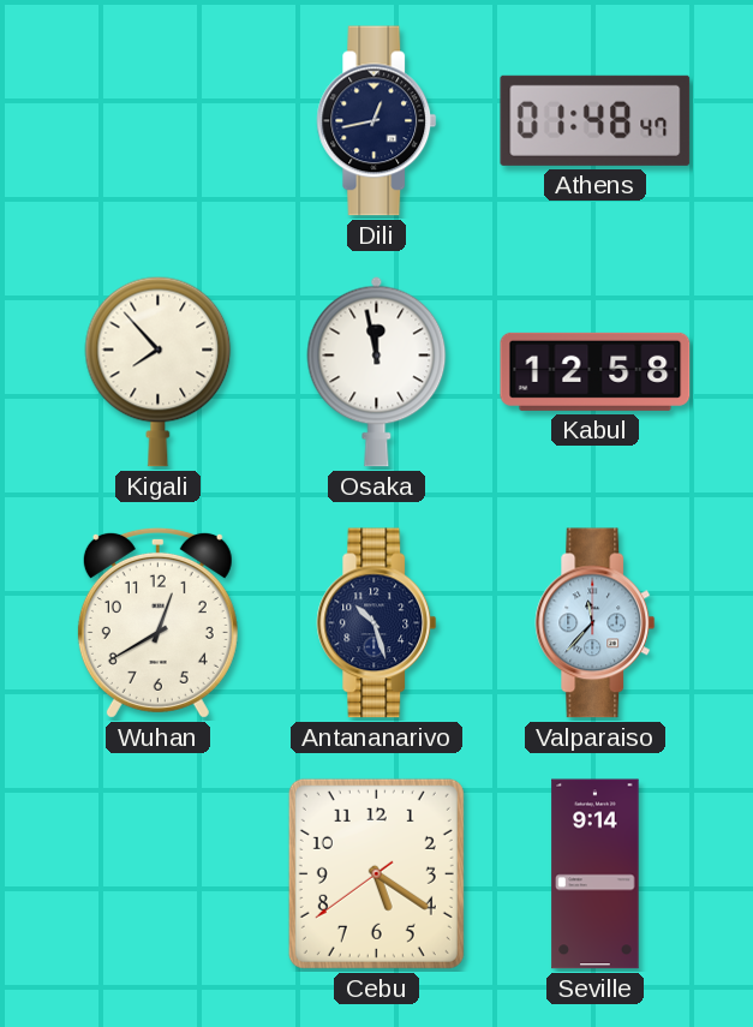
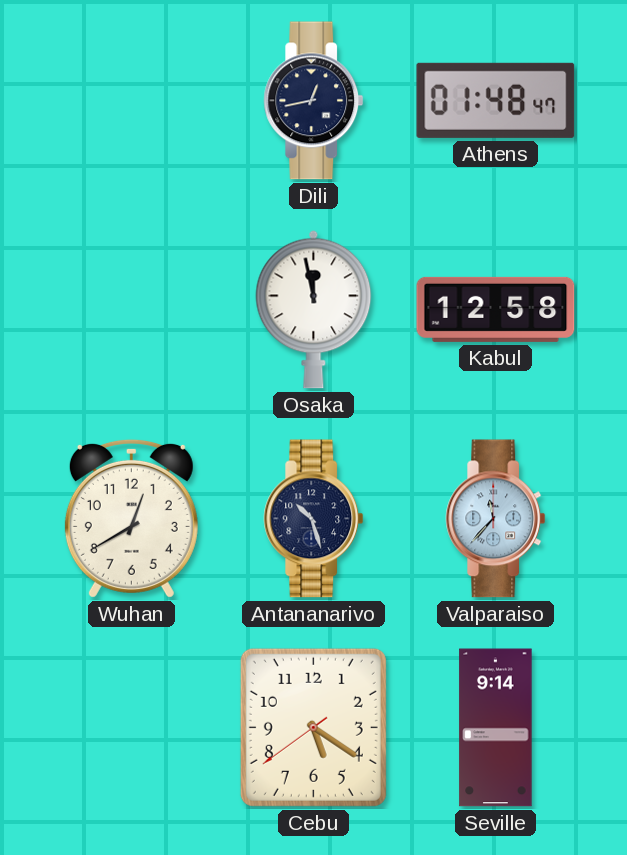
Kigali: 7:53 -> none (159, 371)
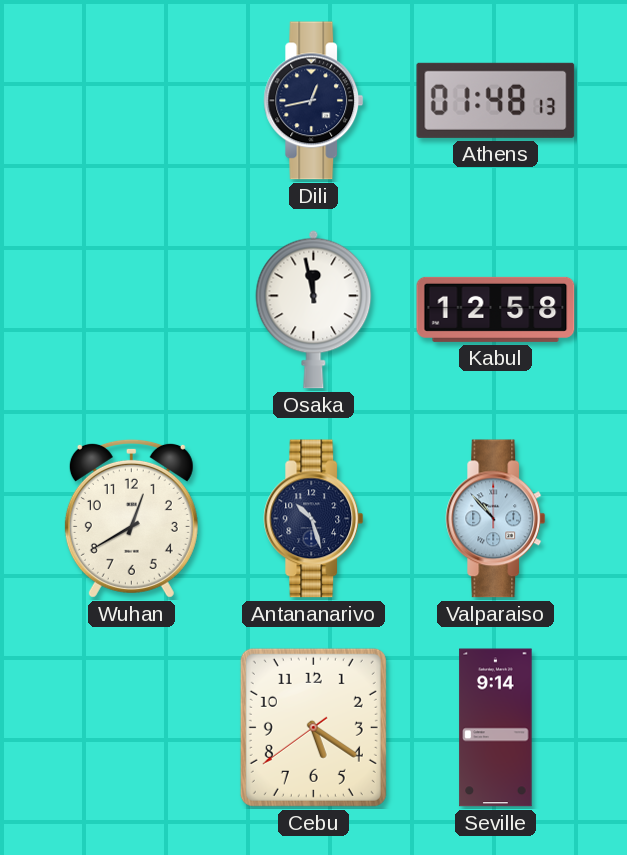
Athens: 01:48:47 -> 01:48:13 (496, 100)
Valparaiso: 11:37 -> 10:53 (496, 519)
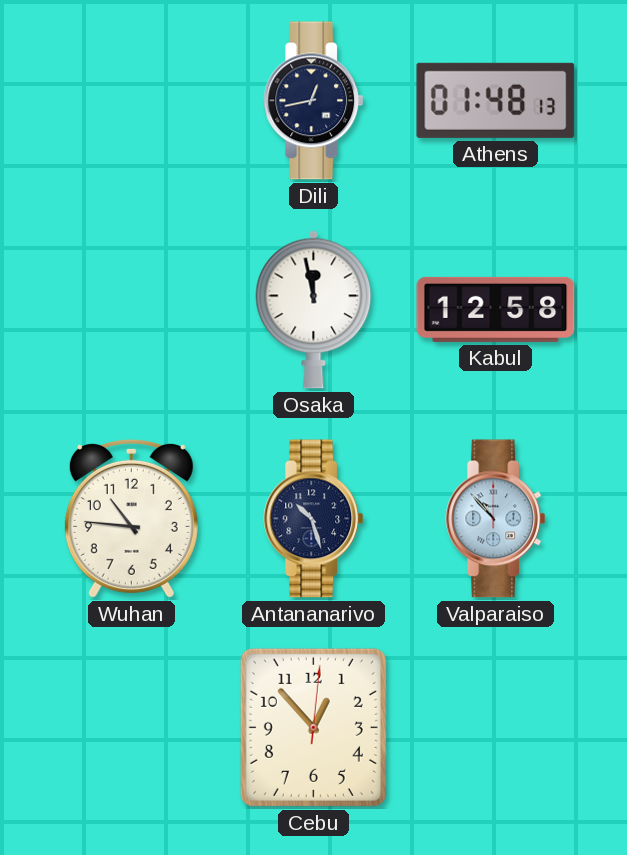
Wuhan: 12:40 -> 10:46 (131, 518)
Cebu: 5:20 -> 12:53 (313, 727)
Seville: 9:14 -> none (496, 728)
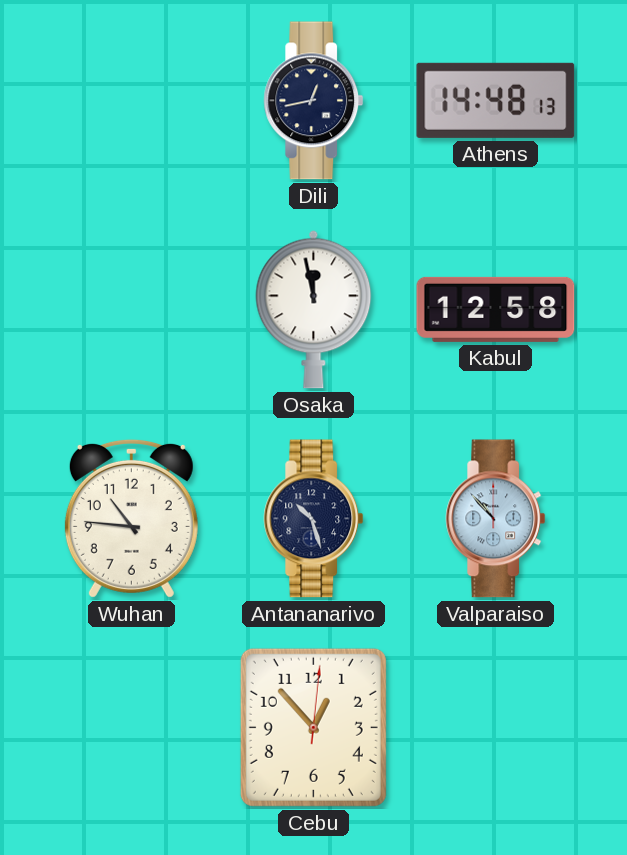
Athens: 01:48 -> 14:48 (496, 100)
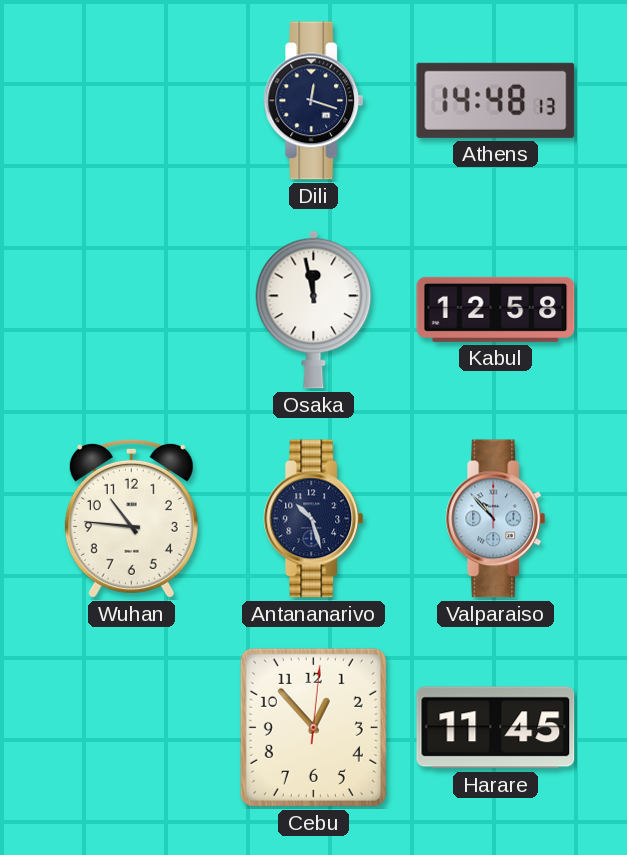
Dili: 12:43 -> 12:18 (314, 101)
Harare: none -> 11:45 (496, 728)
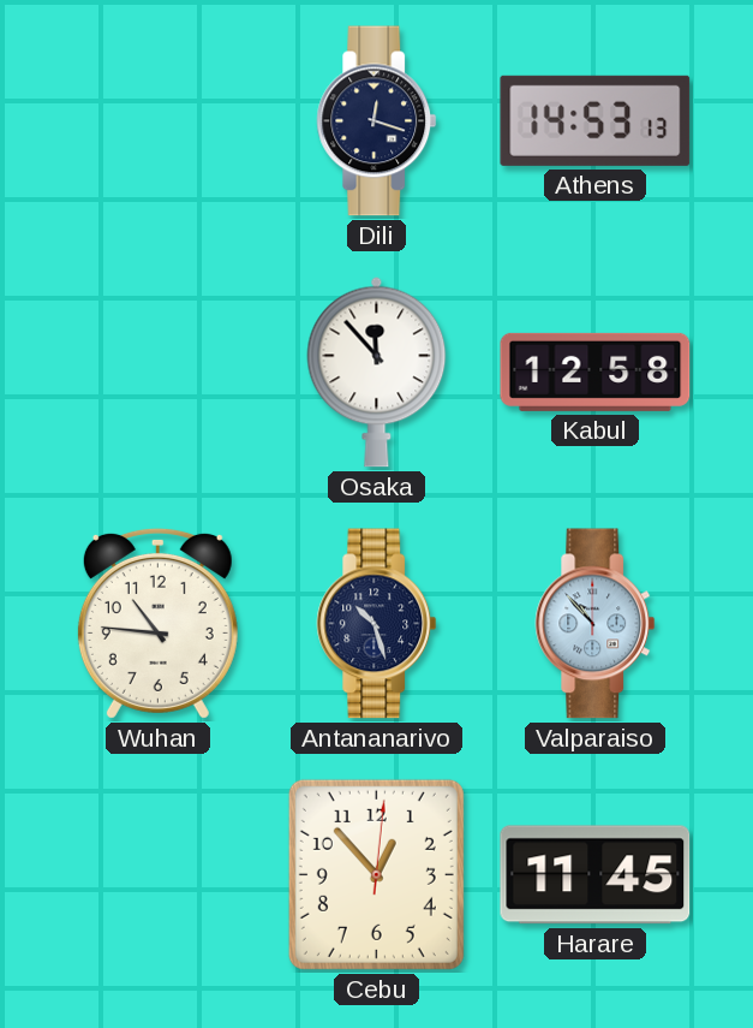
Athens: 14:48 -> 14:53 (596, 120)
Osaka: 11:58 -> 11:53 (377, 372)
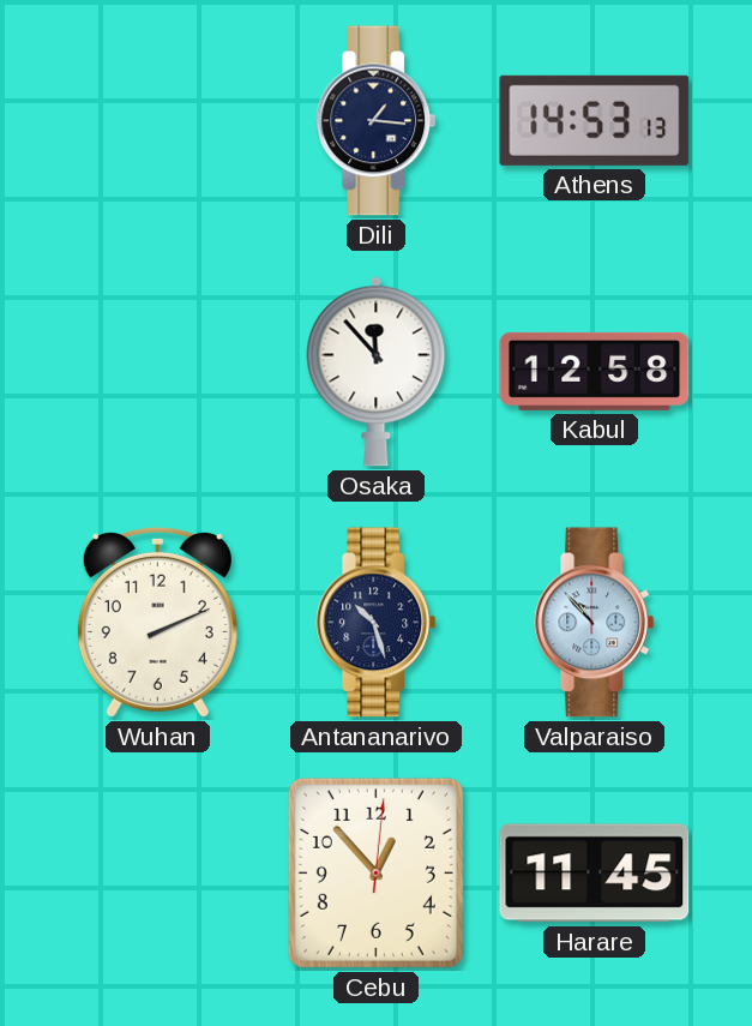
Dili: 12:18 -> 1:16 (377, 121)
Wuhan: 10:46 -> 2:11 (157, 622)
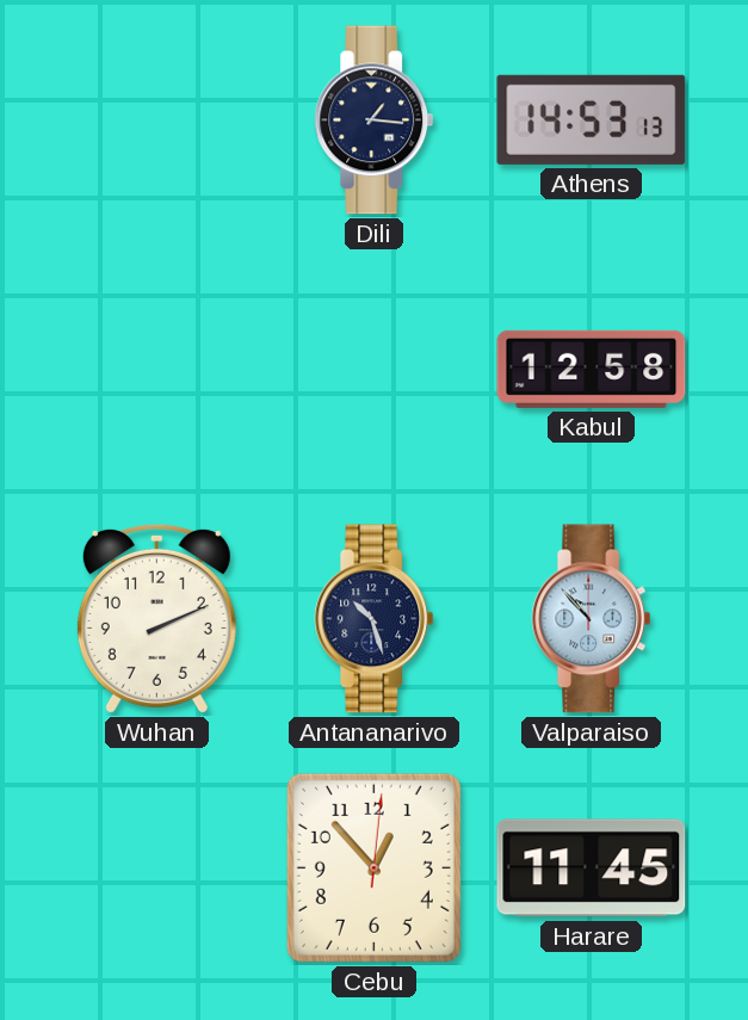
Osaka: 11:53 -> none (377, 371)
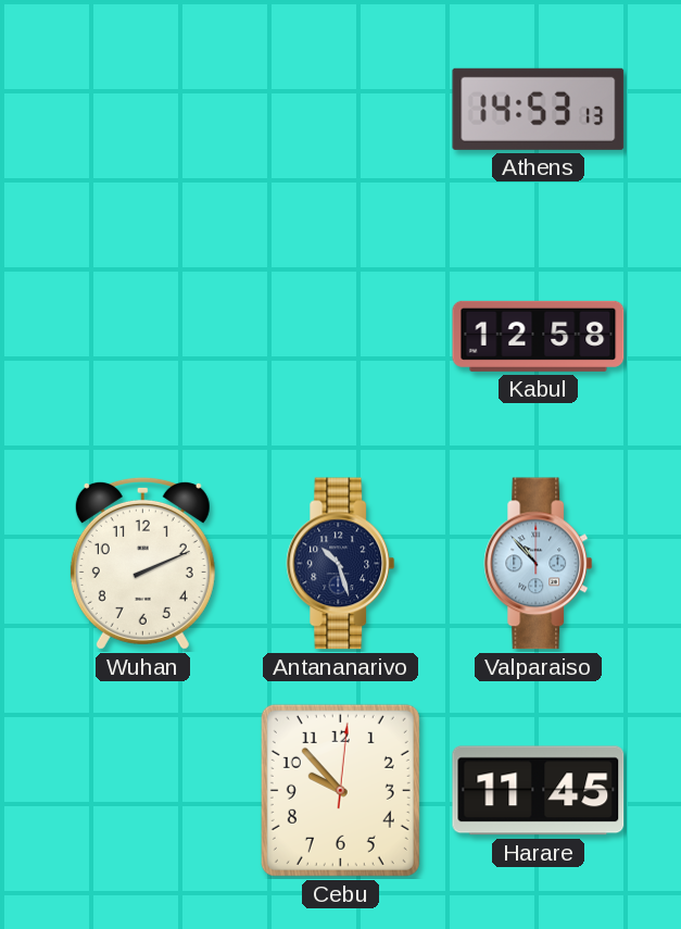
Dili: 1:16 -> none (375, 120)
Cebu: 12:53 -> 9:53 (340, 790)
